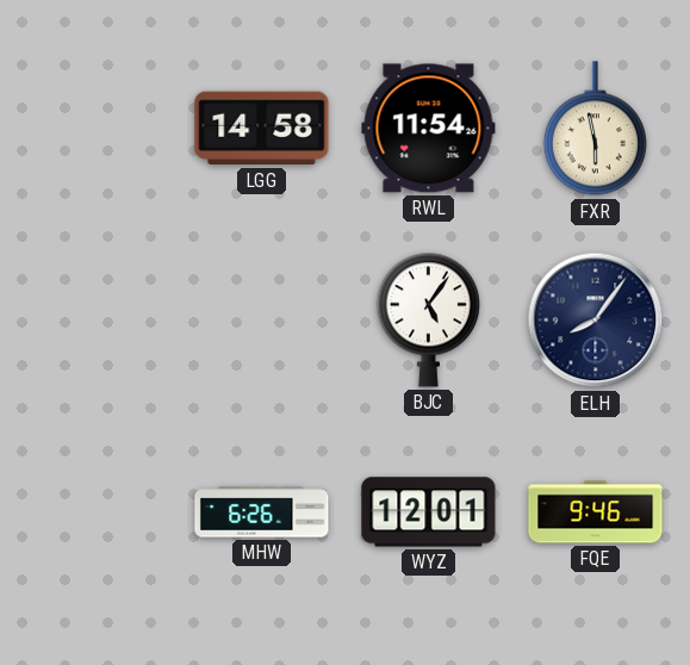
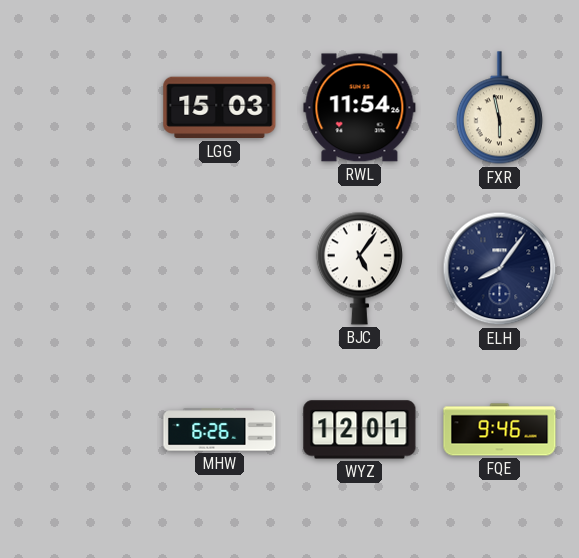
LGG: 14:58 -> 15:03 (220, 108)
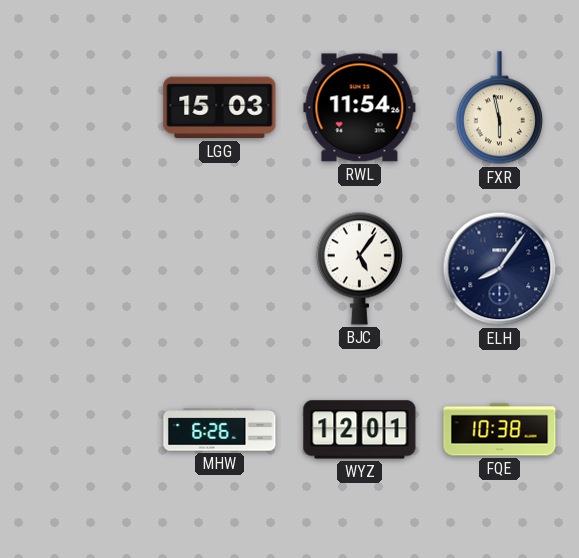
FQE: 9:46 -> 10:38 (500, 430)
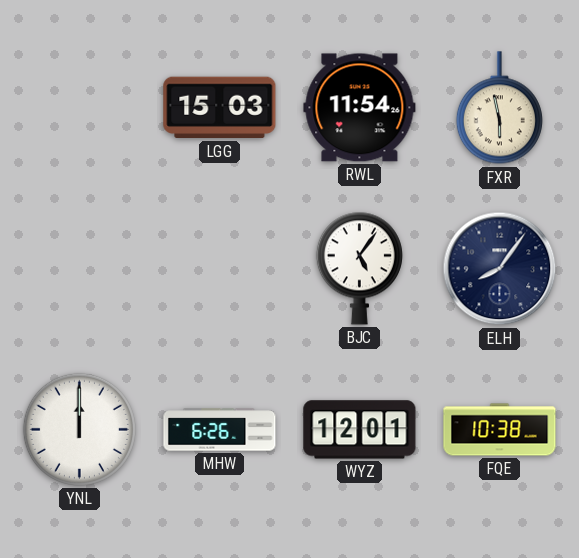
YNL: none -> 12:00 (79, 429)
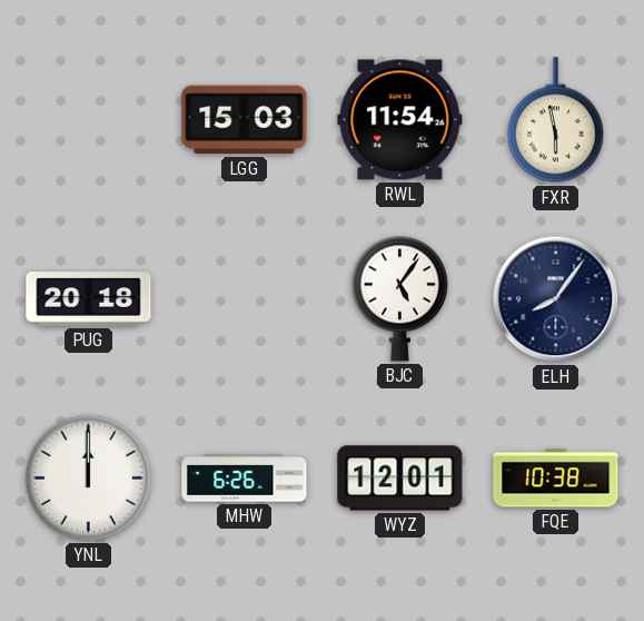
PUG: none -> 20:18 (89, 299)
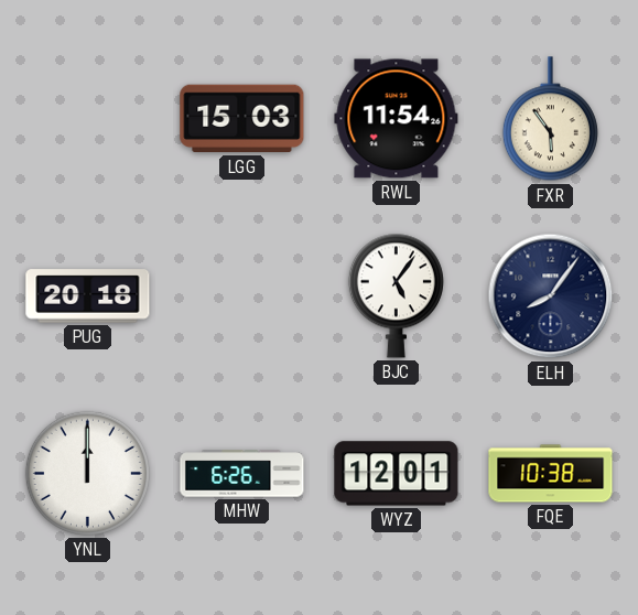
FXR: 5:58 -> 5:54 (550, 119)
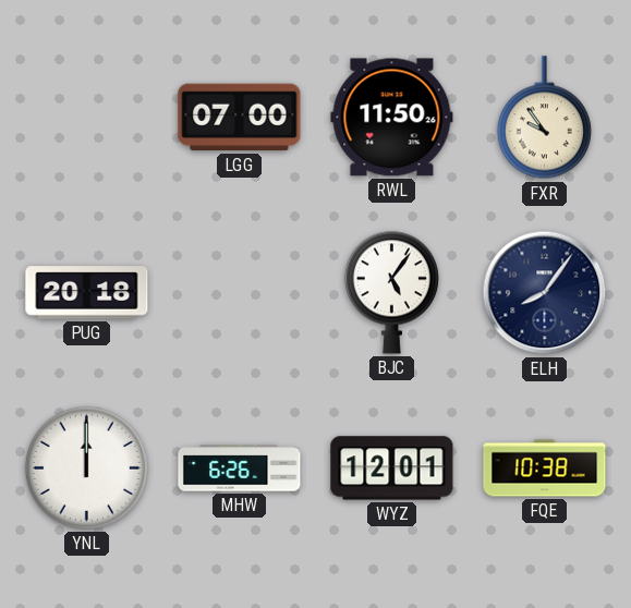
LGG: 15:03 -> 07:00 (240, 118)
RWL: 11:54 -> 11:50 (392, 118)
FXR: 5:54 -> 9:54 (544, 118)
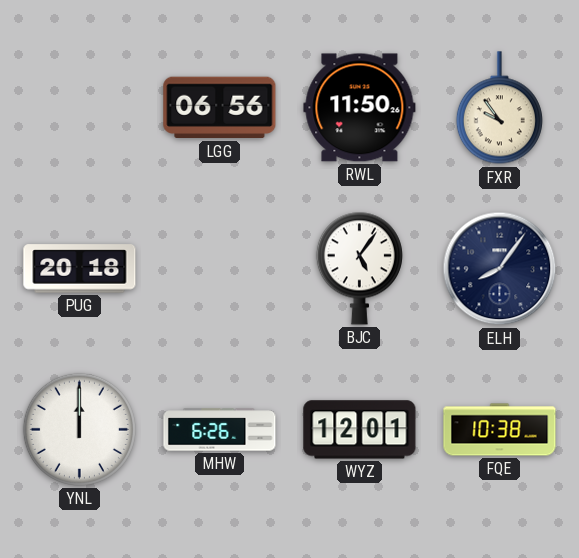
LGG: 07:00 -> 06:56 (220, 108)
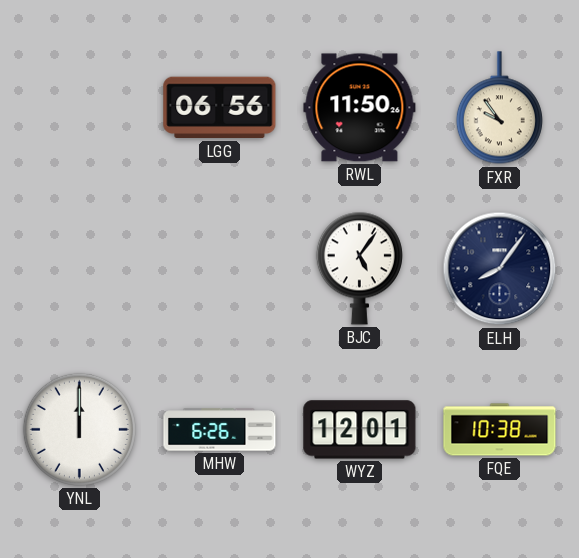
PUG: 20:18 -> none (80, 269)
